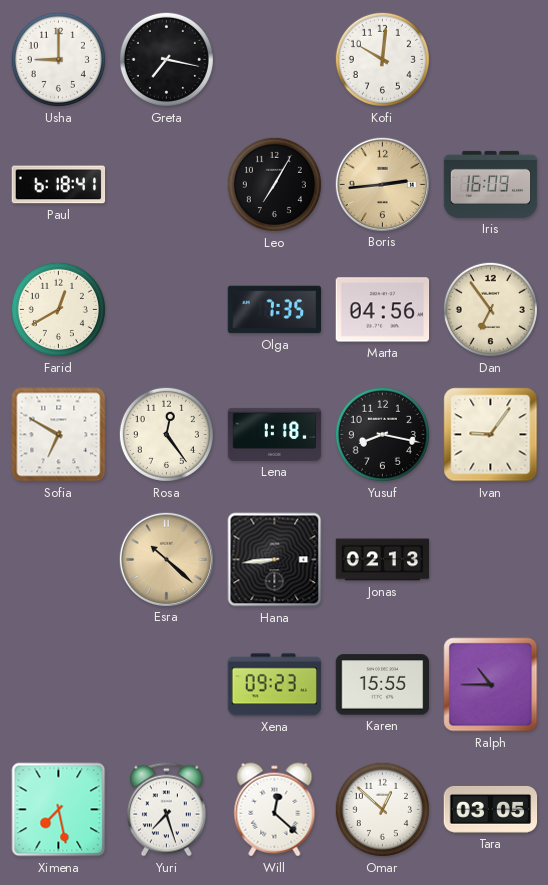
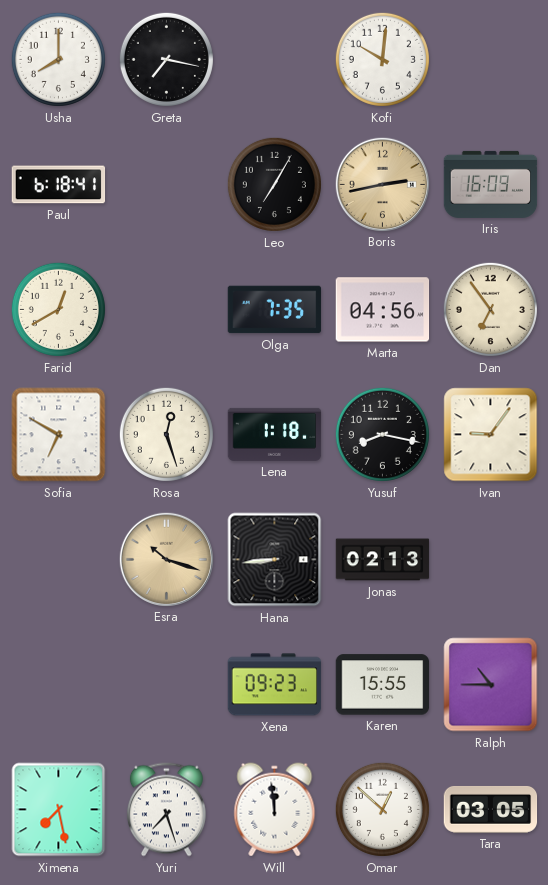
Usha: 9:00 -> 8:00 (58, 59)
Boris: 2:44 -> 2:43 (382, 184)
Rosa: 12:24 -> 12:27 (166, 434)
Esra: 10:22 -> 10:18 (166, 559)
Will: 12:22 -> 11:59 (275, 810)
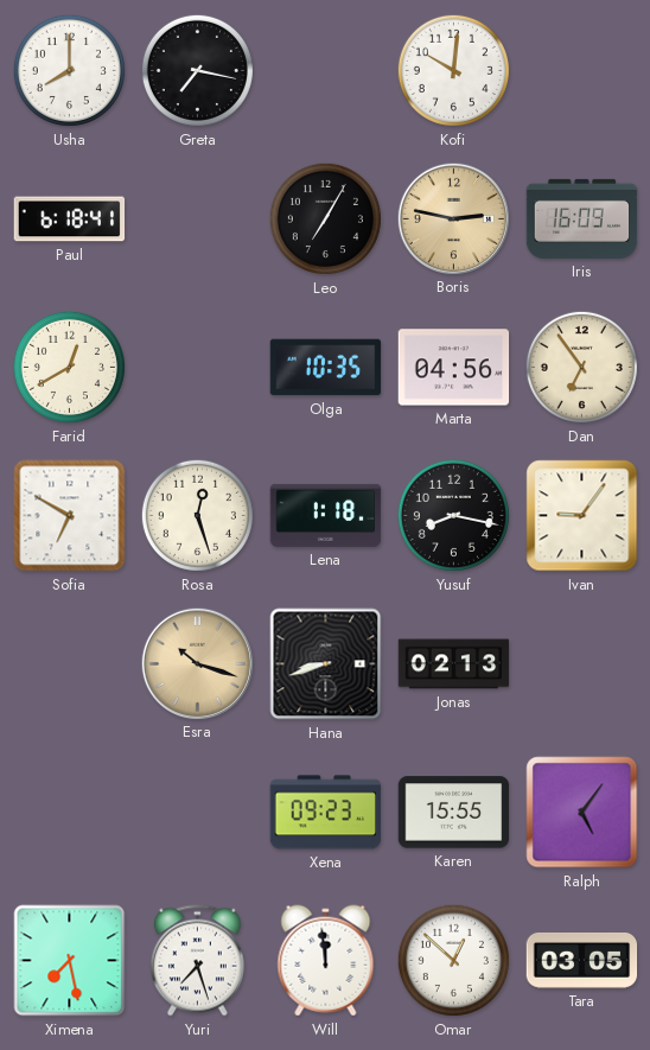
Boris: 2:43 -> 2:47 (453, 218)
Olga: 7:35 -> 10:35 (326, 368)
Hana: 8:44 -> 8:42 (326, 664)
Ralph: 10:45 -> 5:06 (582, 813)
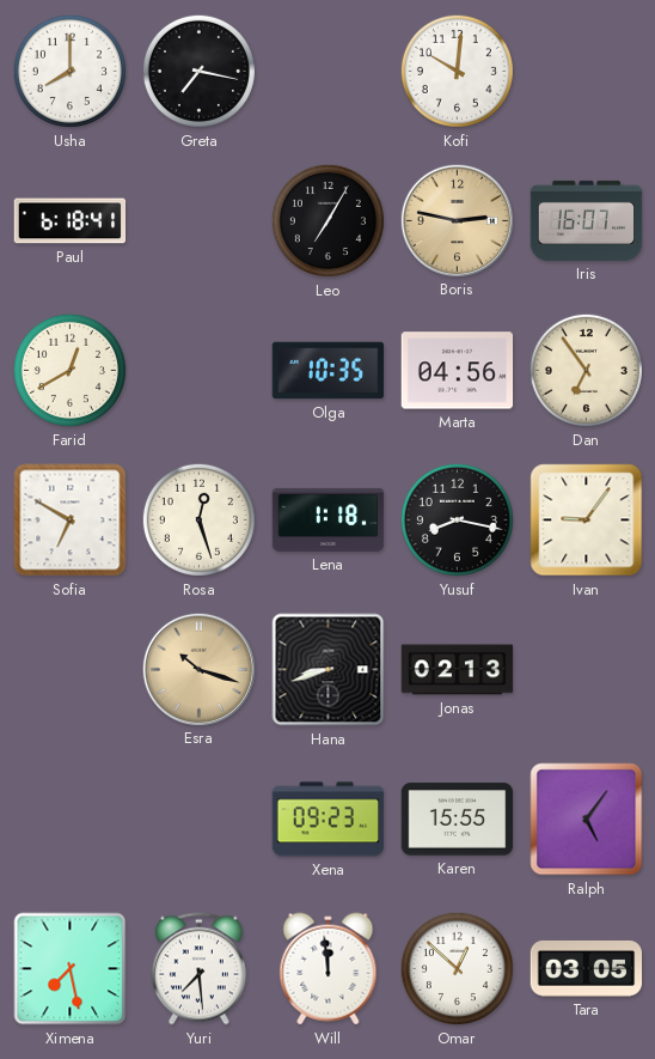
Iris: 16:09 -> 16:07 (587, 220)
Yuri: 7:27 -> 7:29 (198, 969)
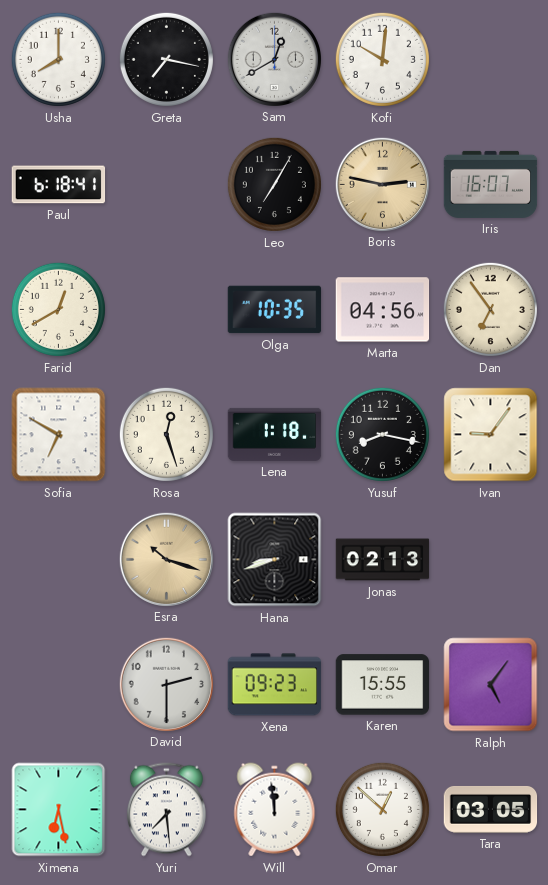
Sam: none -> 12:40 (274, 59)
David: none -> 2:30 (166, 684)
Ximena: 7:28 -> 6:28 (59, 810)
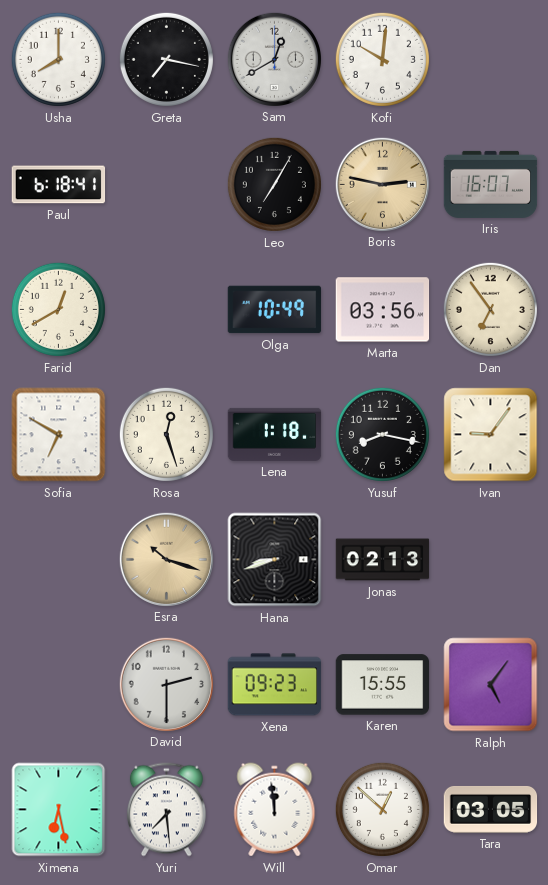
Olga: 10:35 -> 10:49 (275, 310)
Marta: 04:56 -> 03:56 (383, 310)
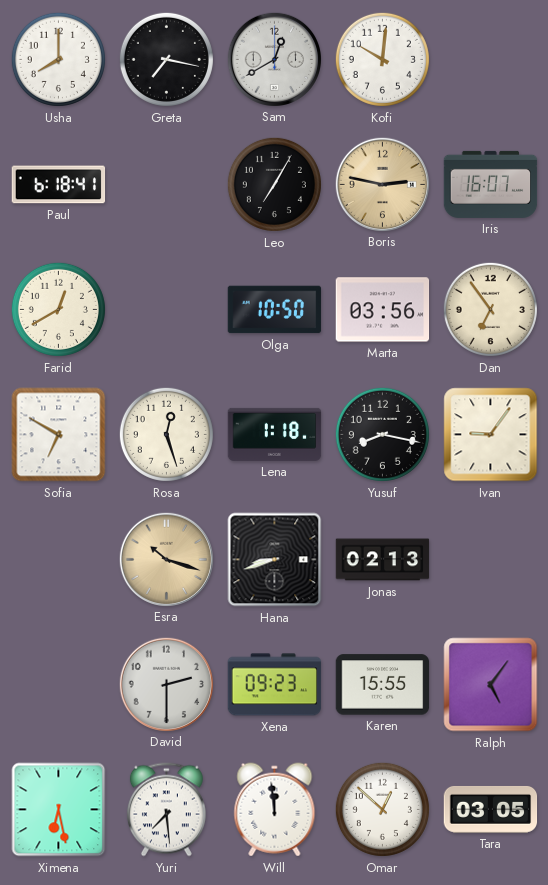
Olga: 10:49 -> 10:50 (275, 310)
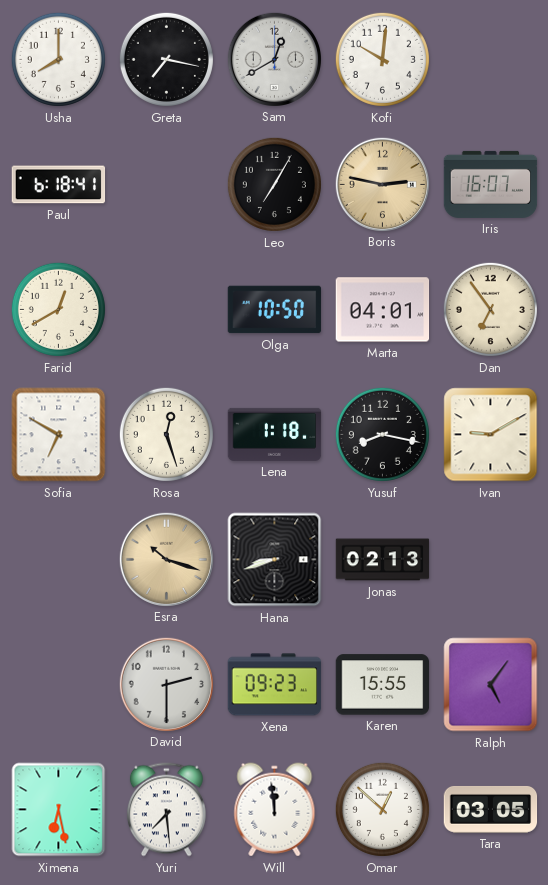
Marta: 03:56 -> 04:01 (383, 310)
Ivan: 9:06 -> 9:10 (491, 435)
